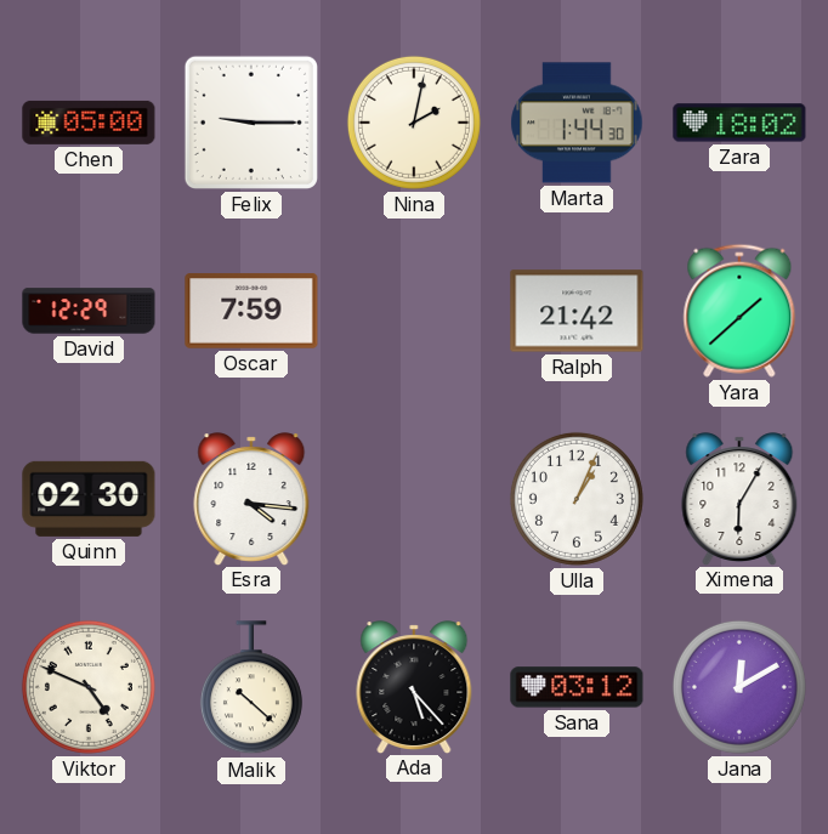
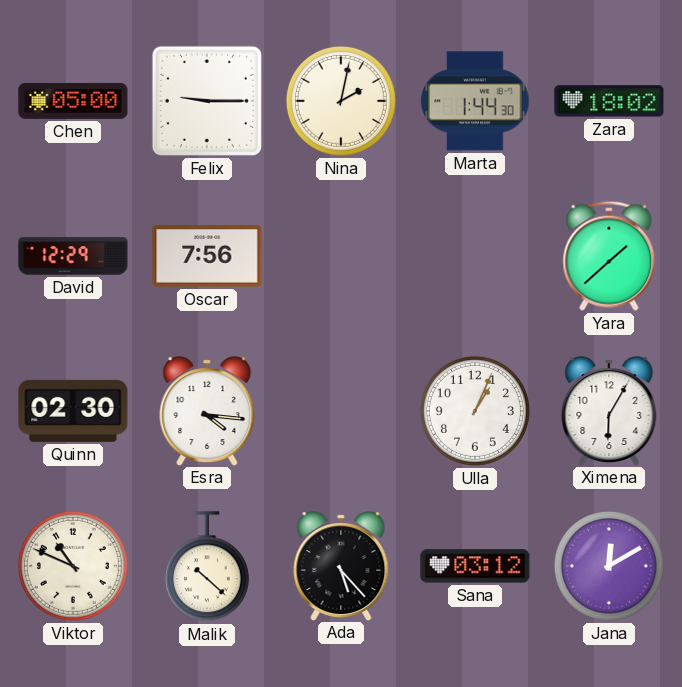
Oscar: 7:59 -> 7:56 (207, 256)
Ralph: 21:42 -> none (577, 311)
Viktor: 4:49 -> 10:49 (73, 566)
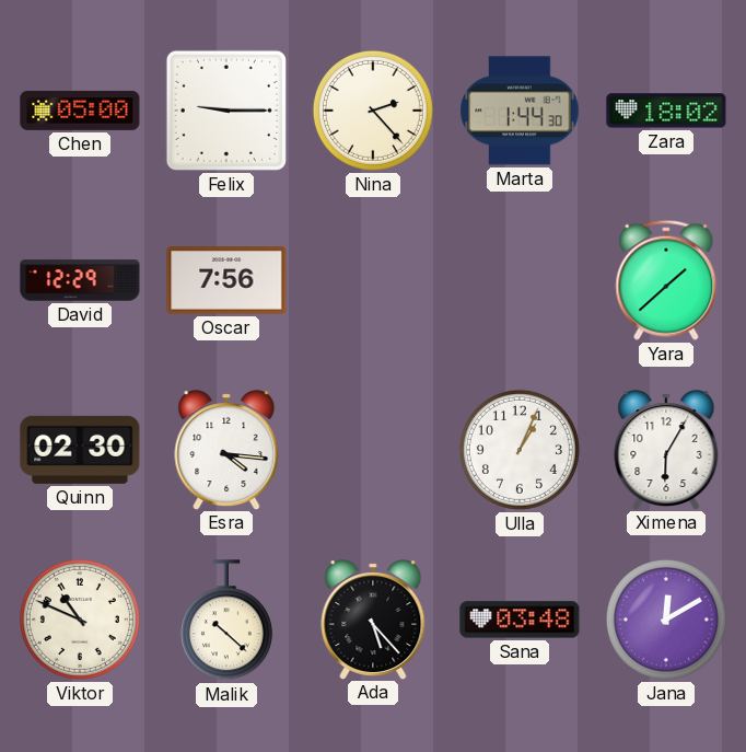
Nina: 2:02 -> 2:23 (373, 111)
Sana: 03:12 -> 03:48 (520, 620)
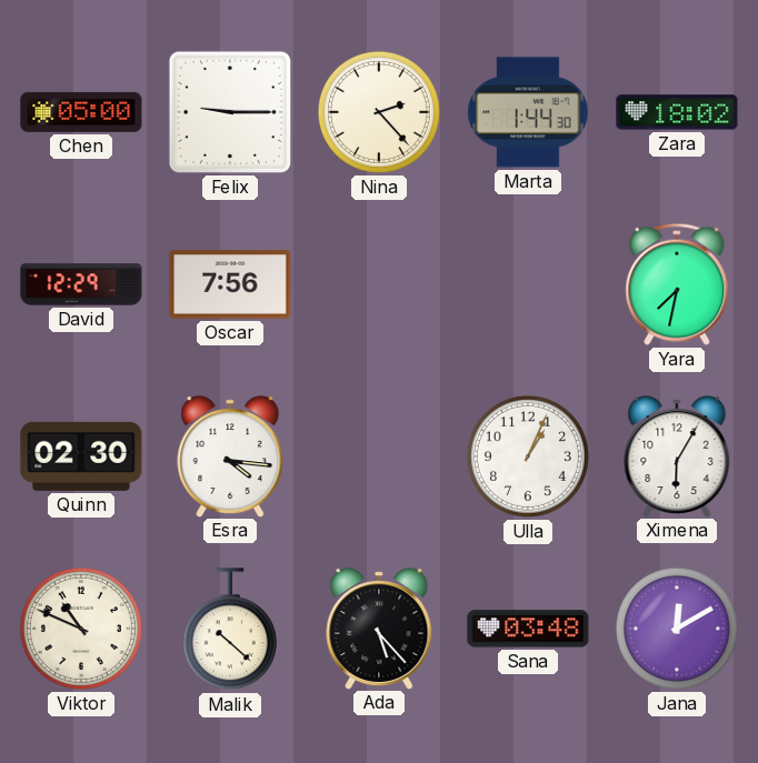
Yara: 1:38 -> 7:32 (677, 284)
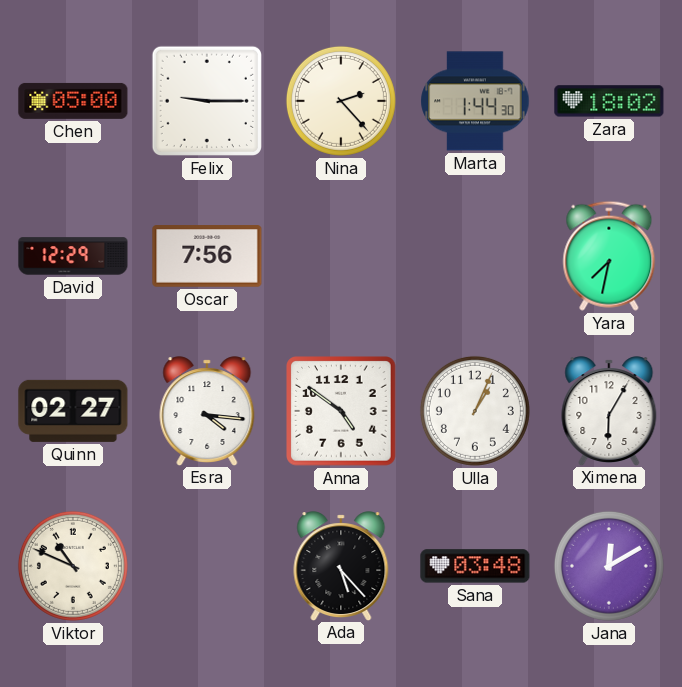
Quinn: 02:30 -> 02:27 (73, 411)
Anna: none -> 4:51 (341, 411)
Malik: 10:22 -> none (230, 630)
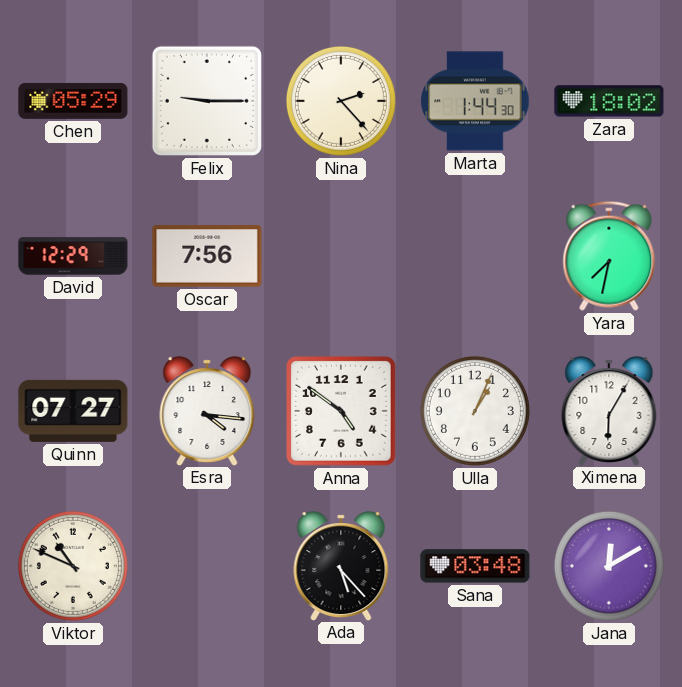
Chen: 05:00 -> 05:29 (73, 101)
Quinn: 02:27 -> 07:27 (73, 411)
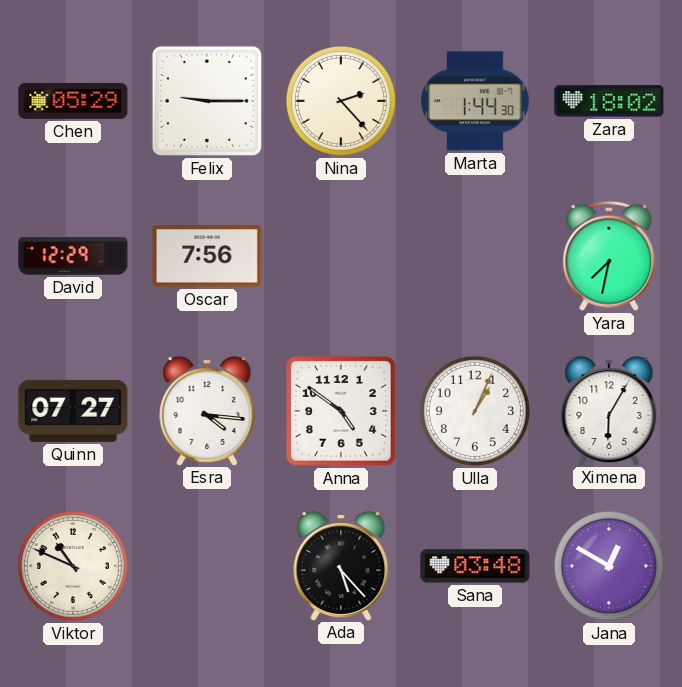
Jana: 12:10 -> 12:50 (609, 566)
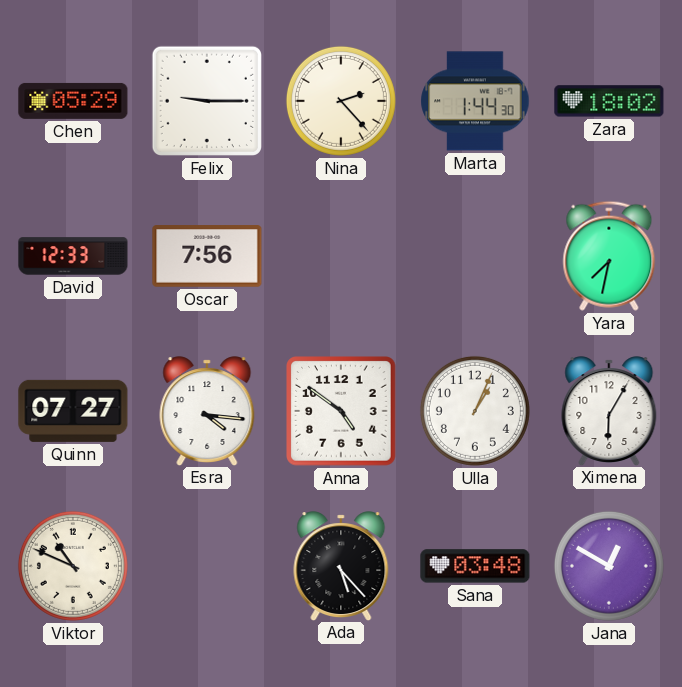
David: 12:29 -> 12:33 (73, 256)
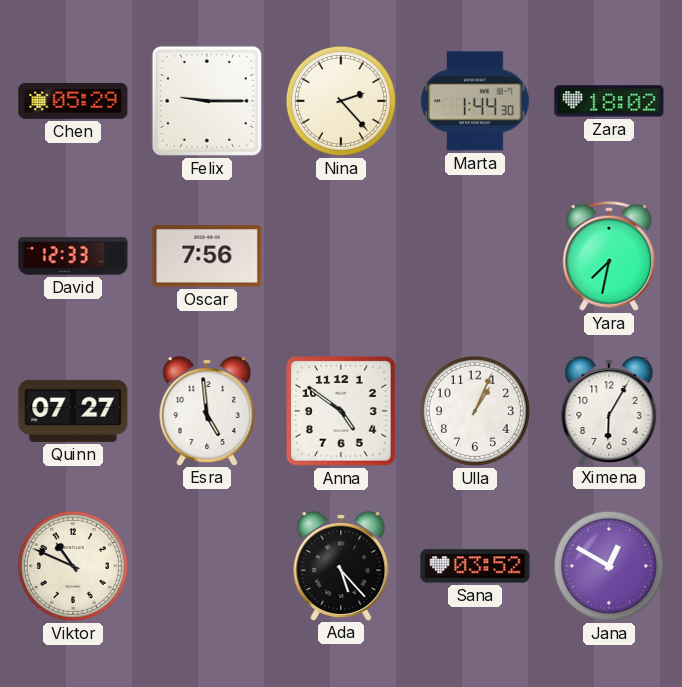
Esra: 4:16 -> 4:59 (207, 411)
Sana: 03:48 -> 03:52 (475, 566)
